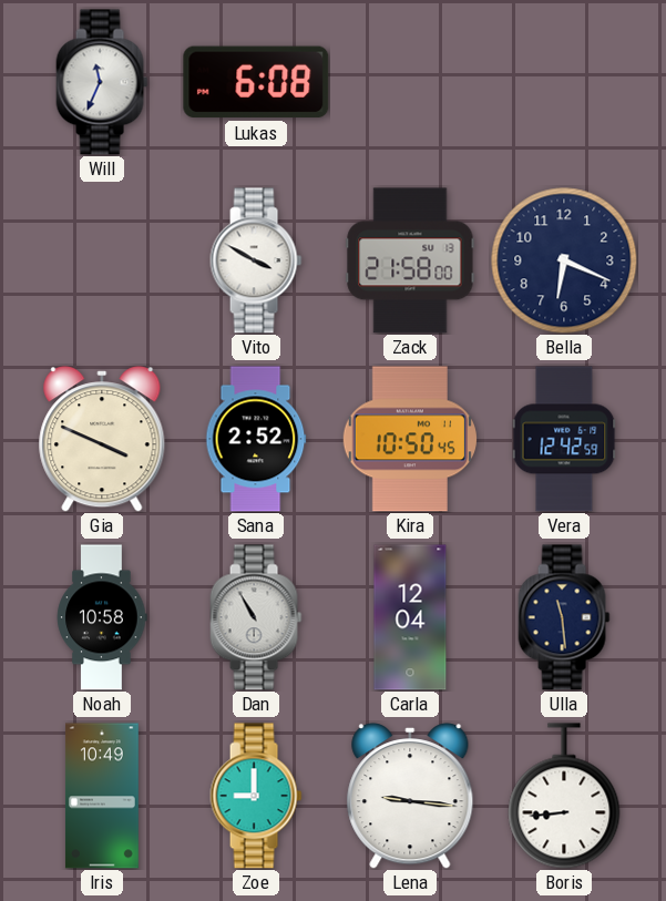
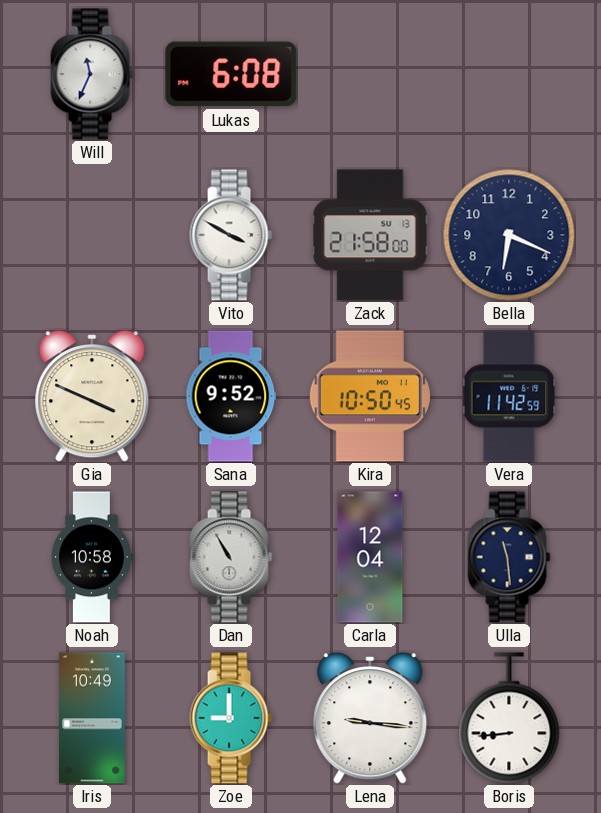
Sana: 2:52 -> 9:52 (231, 396)
Vera: 12:42 -> 11:42 (509, 396)
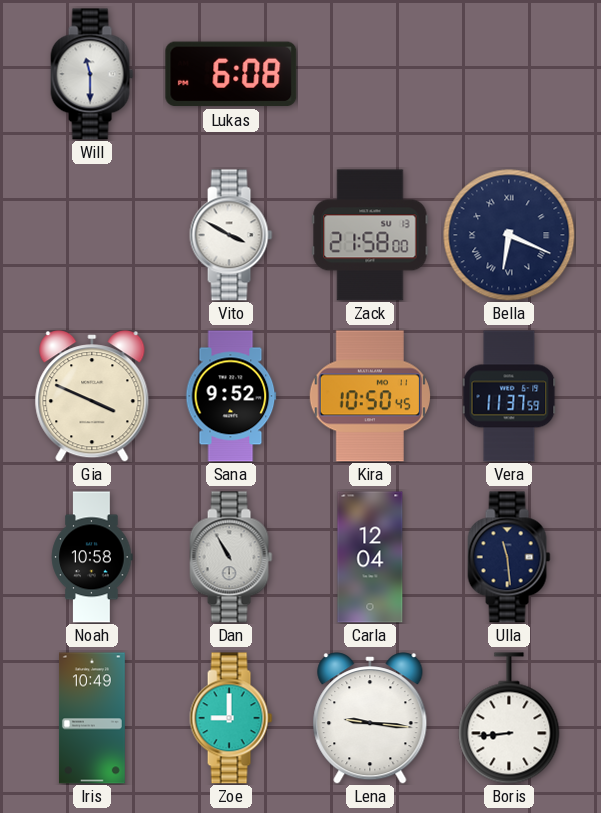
Will: 11:34 -> 11:30 (92, 74)
Bella numerals: Arabic -> Roman (509, 235)
Vera: 11:42 -> 11:37 (509, 396)
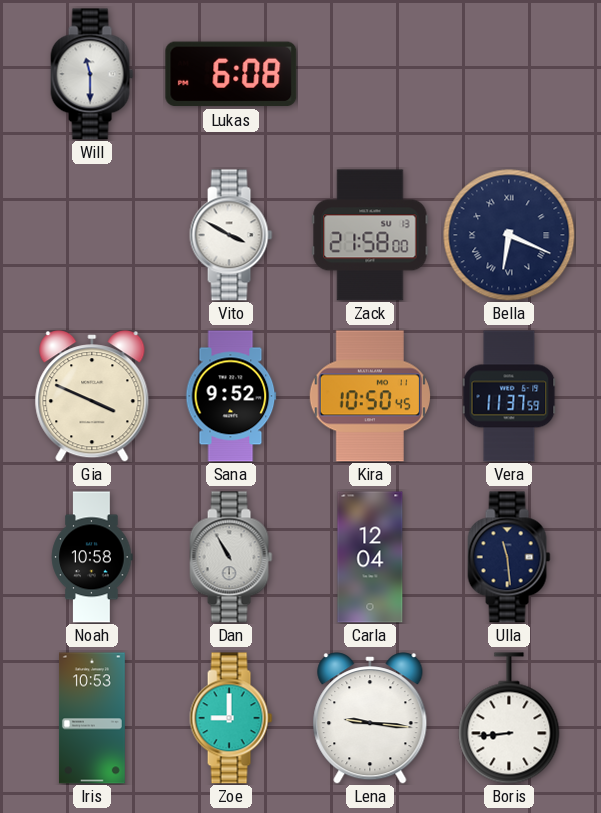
Iris: 10:49 -> 10:53 (92, 718)
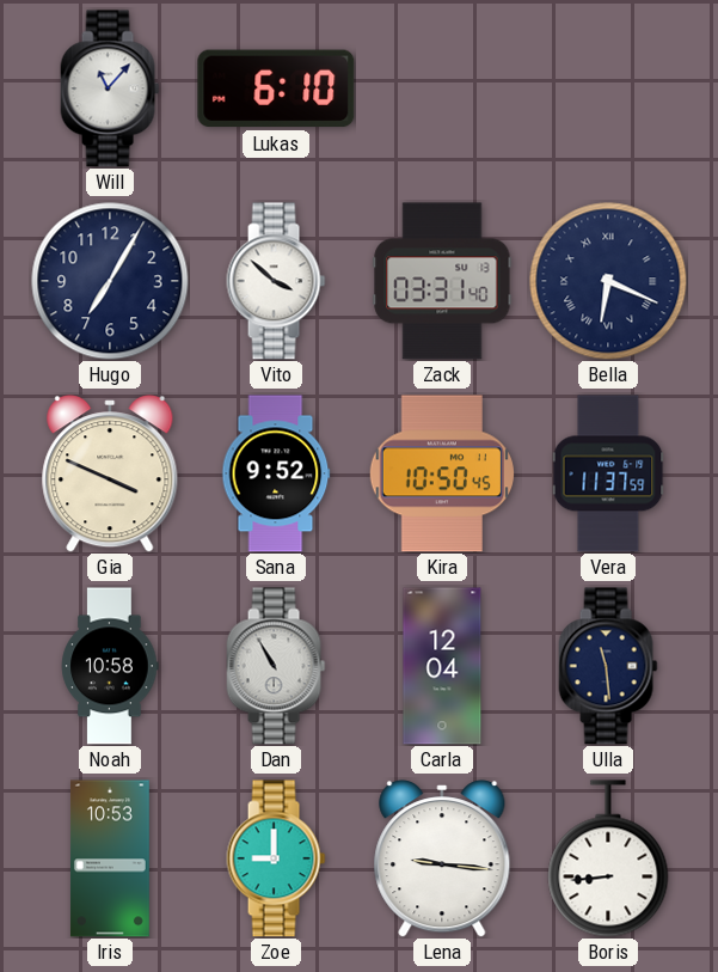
Will: 11:30 -> 11:07 (110, 88)
Lukas: 6:08 -> 6:10 (276, 88)
Hugo: none -> 7:05 (110, 281)
Vito: 3:50 -> 3:52 (276, 281)
Zack: 21:58 -> 03:31 (442, 281)
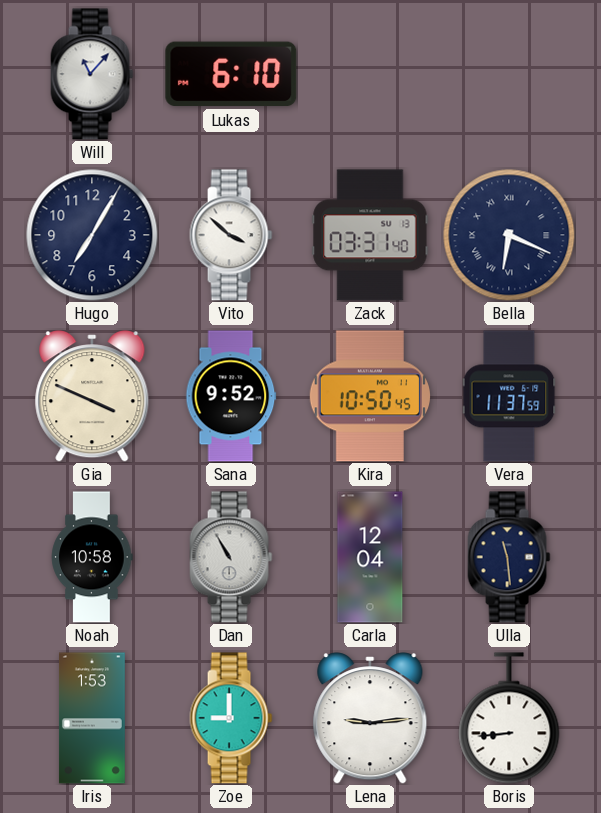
Iris: 10:53 -> 1:53 (92, 718)
Lena: 9:16 -> 9:14 (370, 718)
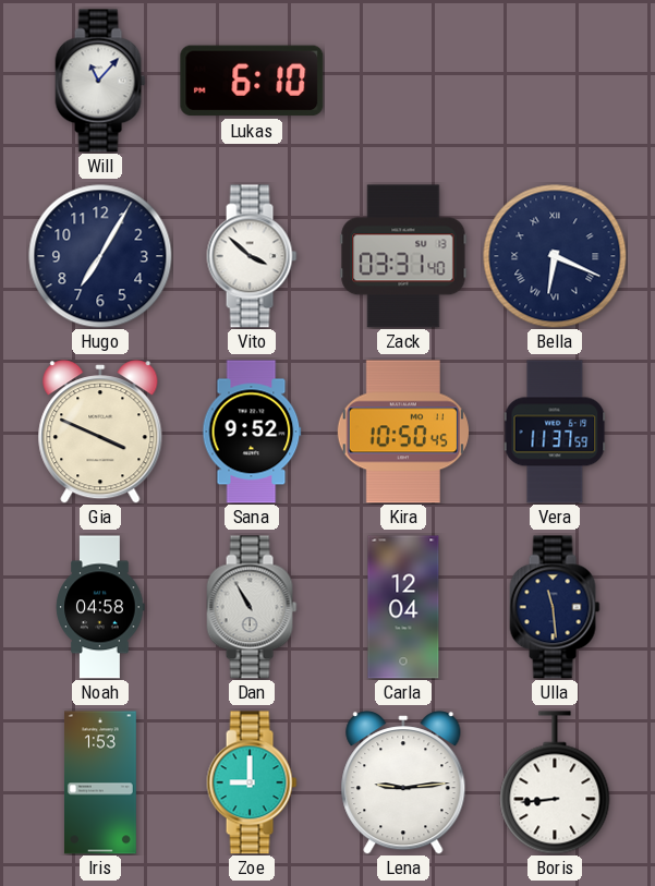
Noah: 10:58 -> 04:58 (100, 607)
